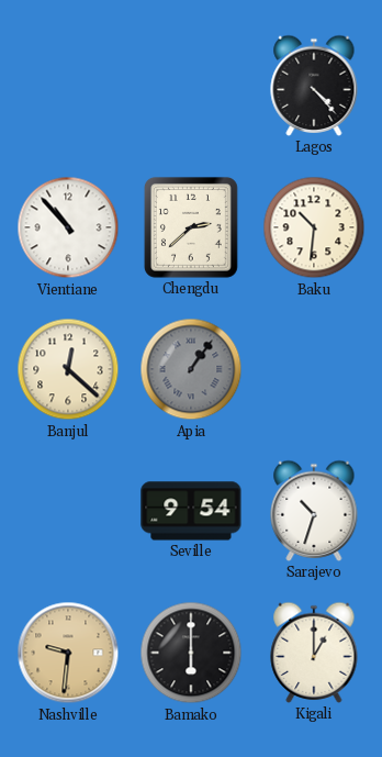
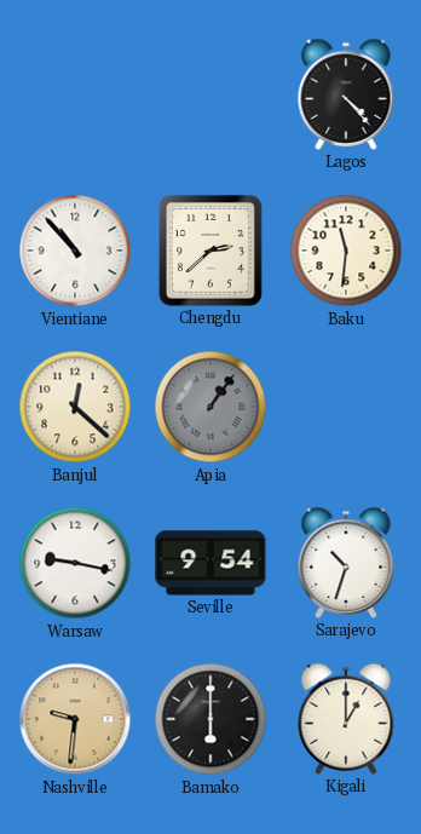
Baku: 10:31 -> 11:31 (346, 251)
Warsaw: none -> 9:17 (75, 563)
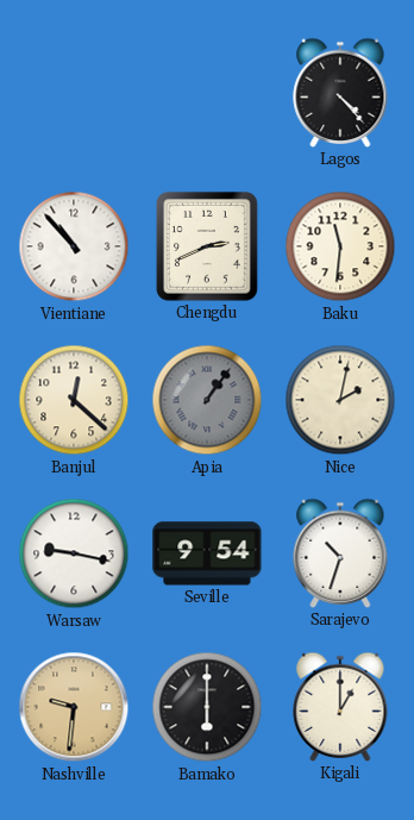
Chengdu: 2:38 -> 2:41 (207, 246)
Nice: none -> 2:02 (340, 400)
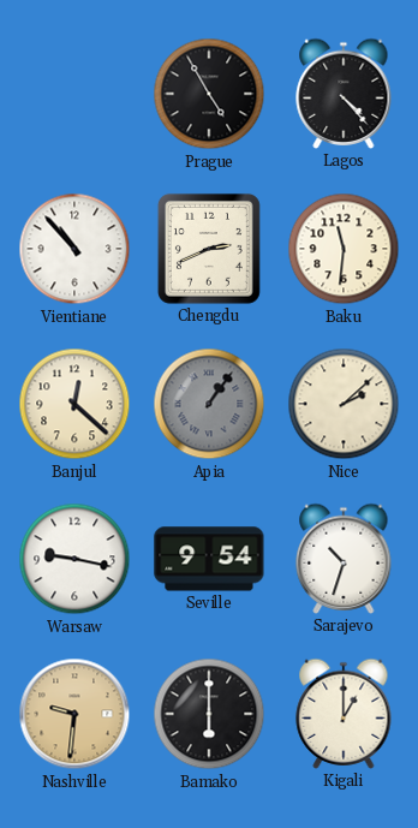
Prague: none -> 4:55 (209, 94)
Nice: 2:02 -> 2:08 (344, 404)
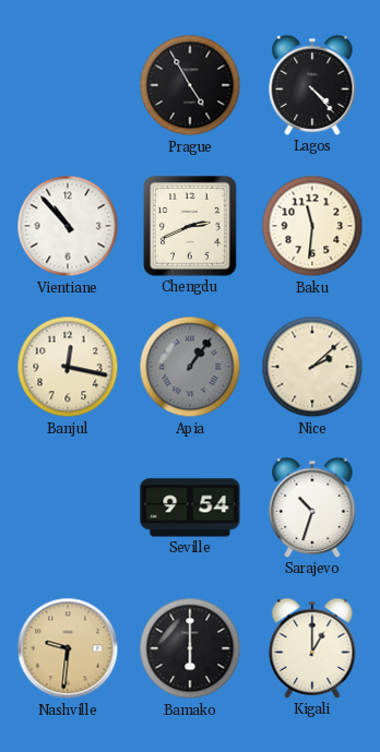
Banjul: 12:22 -> 12:17 (68, 367)
Warsaw: 9:17 -> none (74, 559)
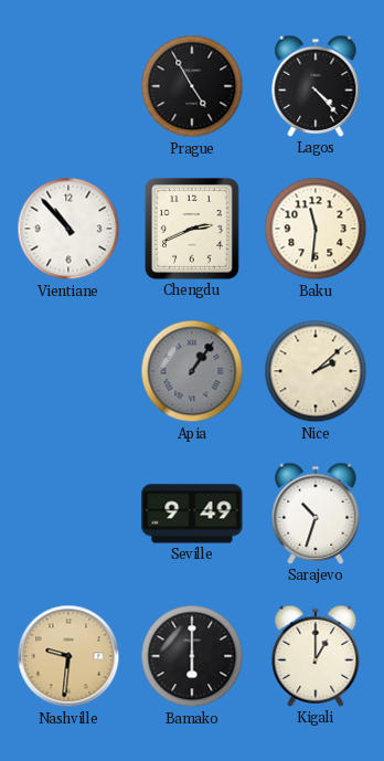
Banjul: 12:17 -> none (68, 367)
Seville: 9:54 -> 9:49 (192, 514)
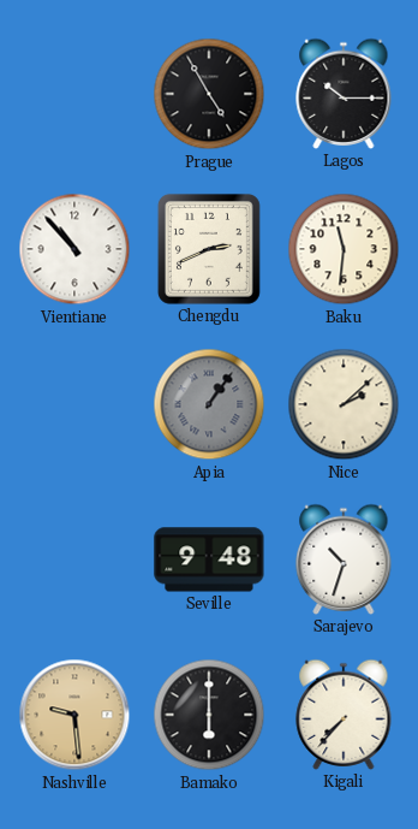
Lagos: 4:23 -> 10:15 (344, 94)
Seville: 9:49 -> 9:48 (209, 559)
Nashville: 9:31 -> 9:29 (74, 715)
Kigali: 1:00 -> 7:37 (344, 715)
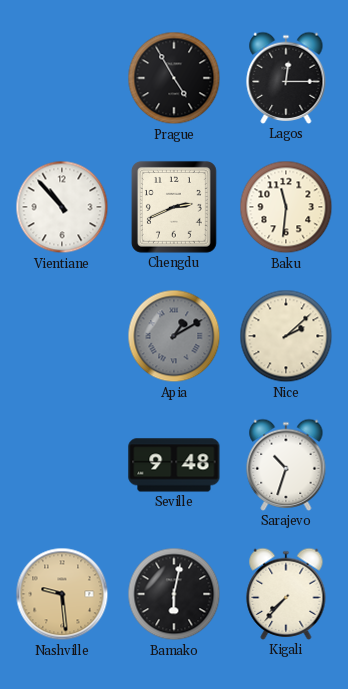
Lagos: 10:15 -> 12:15 (286, 78)
Apia: 1:06 -> 1:10 (174, 336)
Bamako: 6:00 -> 6:02 (174, 594)
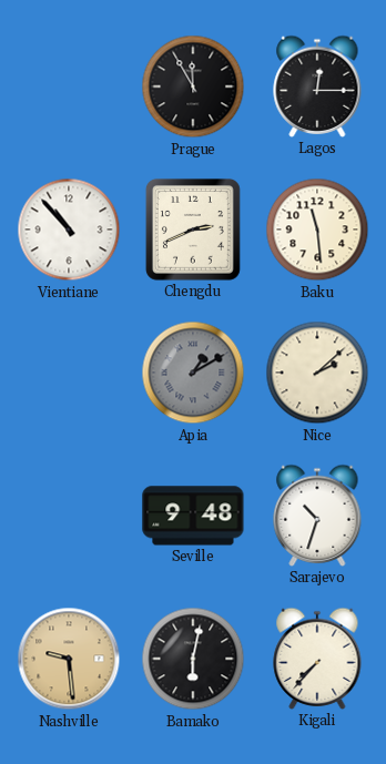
Prague: 4:55 -> 11:55 (193, 86)
Baku: 11:31 -> 11:29 (317, 230)
